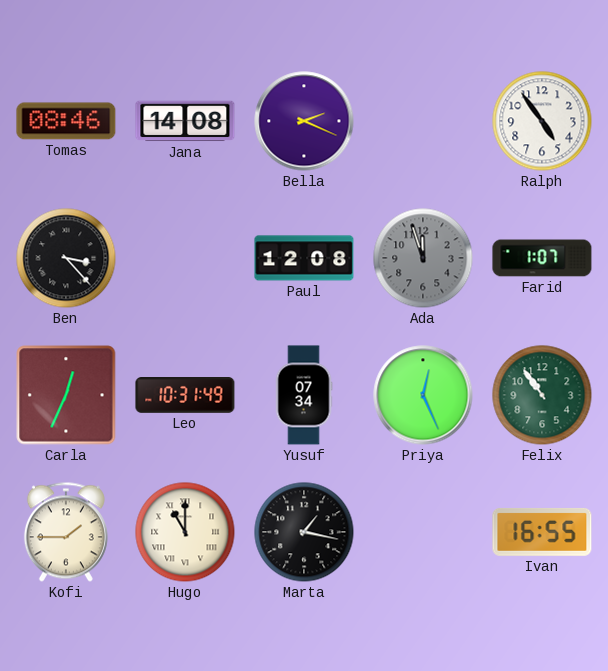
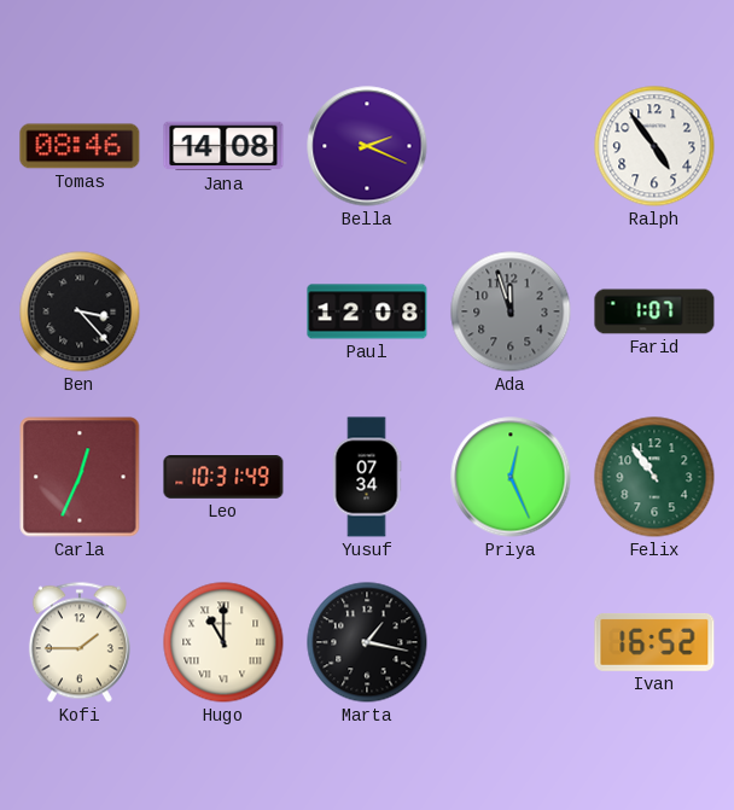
Ivan: 16:55 -> 16:52 (654, 642)
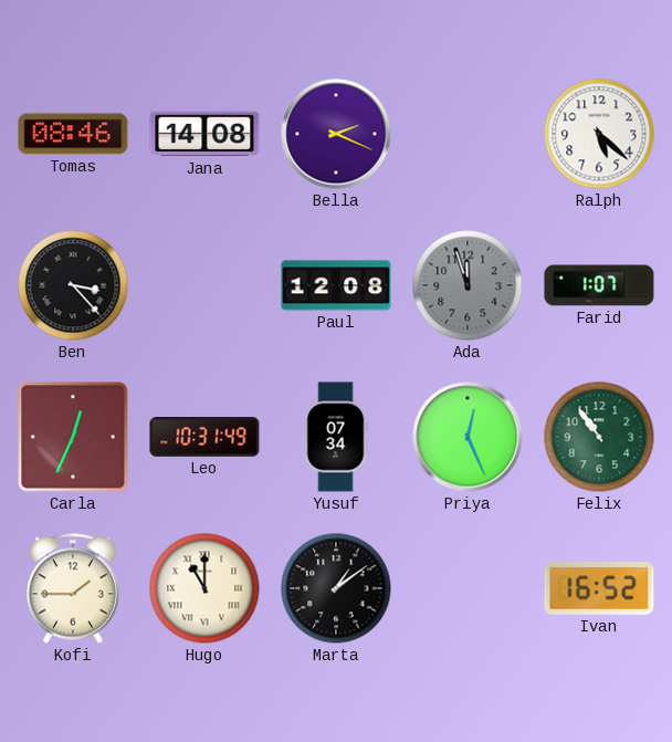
Ralph: 4:54 -> 5:22 (599, 134)
Marta: 1:17 -> 1:09 (336, 588)
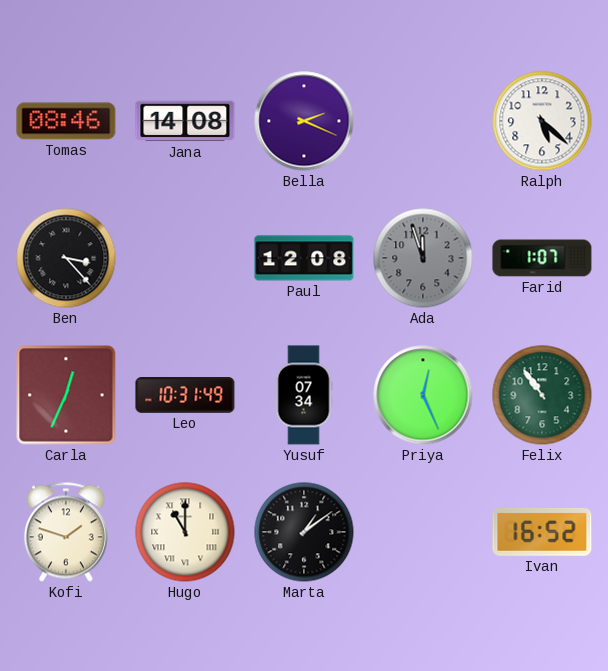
Kofi: 1:45 -> 1:48 (66, 532)
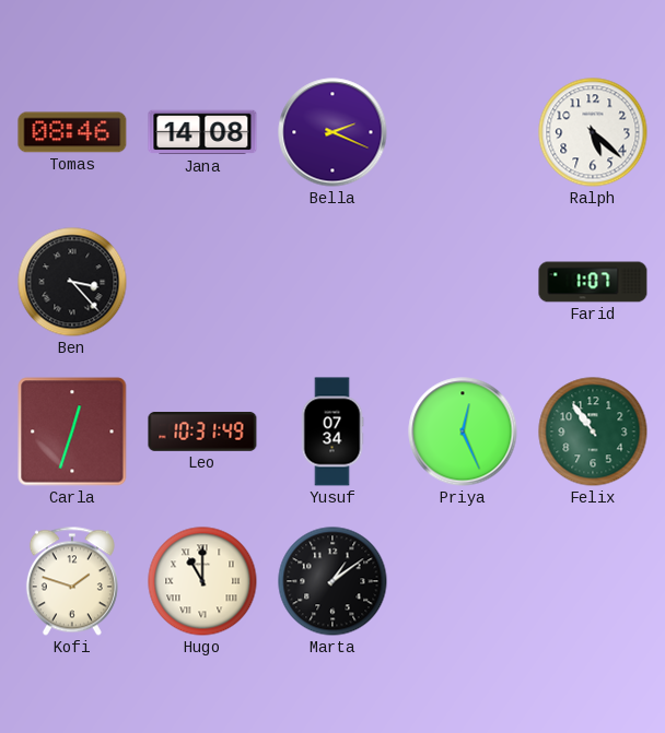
Paul: 12:08 -> none (304, 258)
Ada: 11:57 -> none (423, 258)
Carla: 12:34 -> 12:33 (72, 431)
Ivan: 16:52 -> none (542, 532)
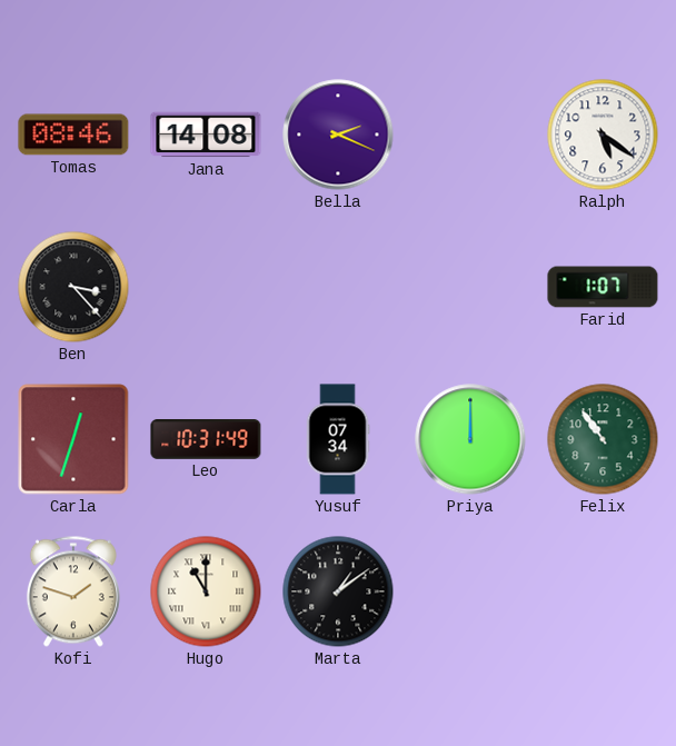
Ralph: 5:22 -> 5:21 (603, 135)
Priya: 12:26 -> 12:00 (470, 439)
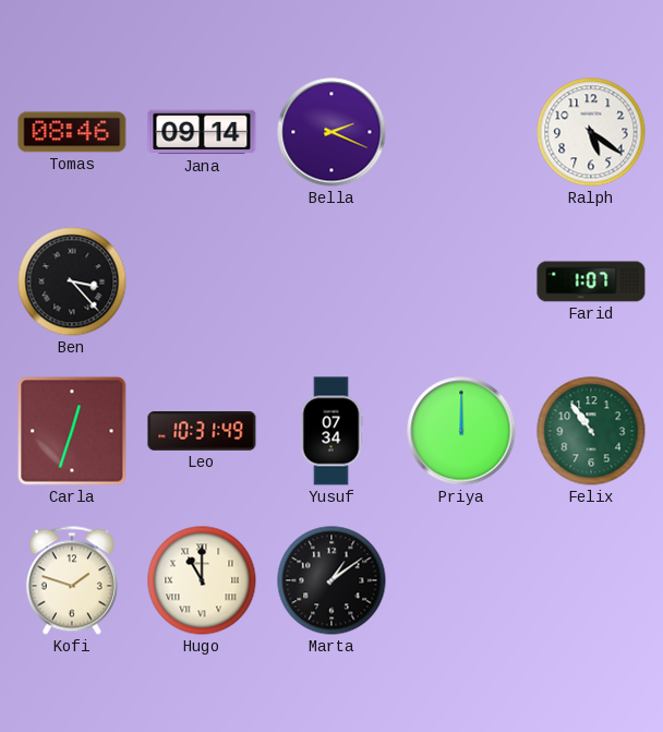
Jana: 14:08 -> 09:14 (202, 132)
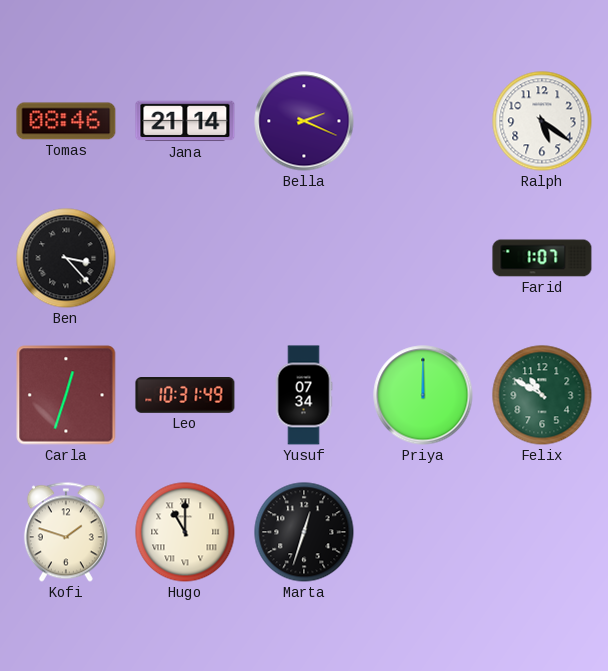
Jana: 09:14 -> 21:14 (185, 121)
Felix: 10:54 -> 10:50 (542, 395)
Marta: 1:09 -> 12:33 (304, 532)
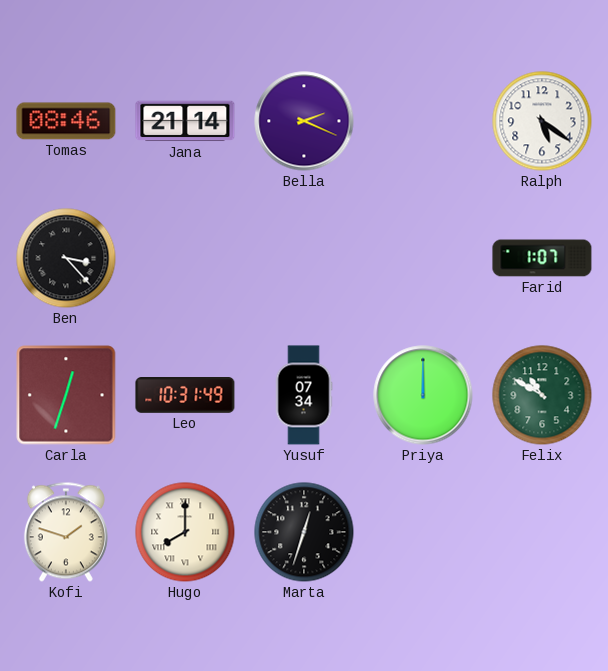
Hugo: 11:00 -> 8:00 (185, 532)
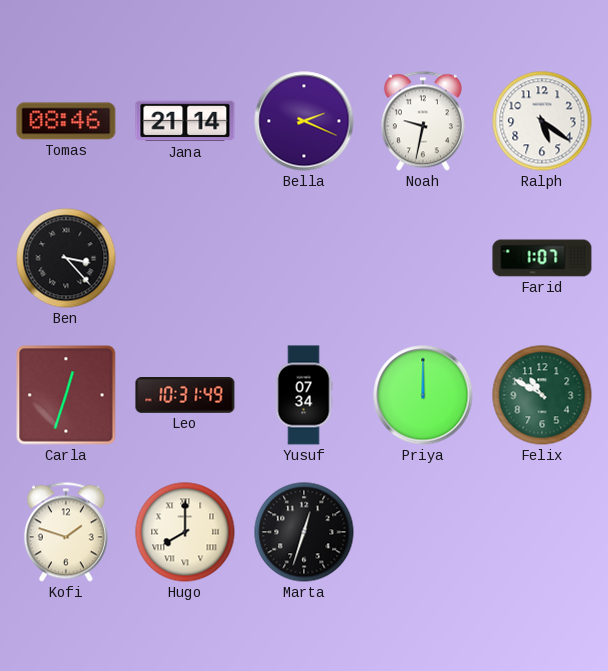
Noah: none -> 9:32 (423, 121)
